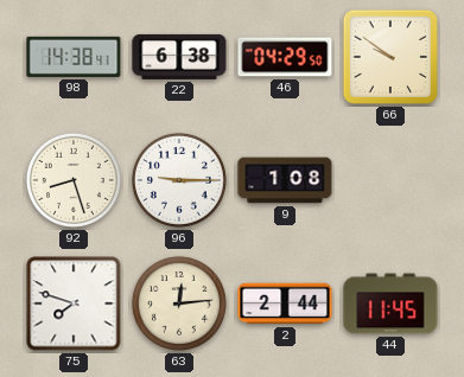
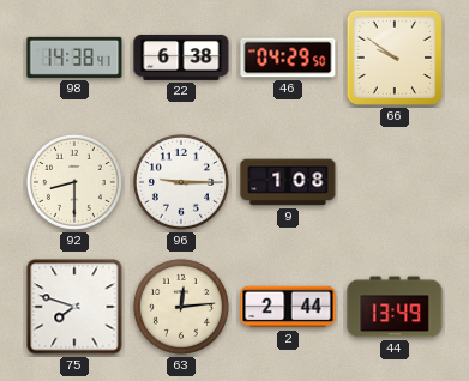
92: 8:27 -> 8:30 (74, 182)
44: 11:45 -> 13:49 (395, 307)
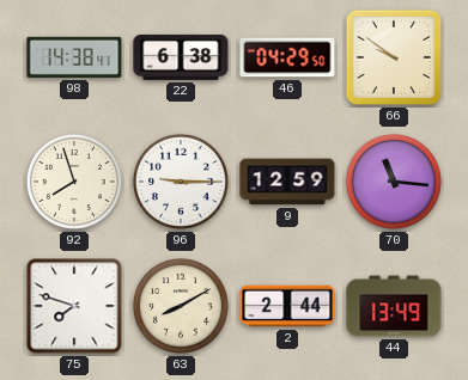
92: 8:30 -> 7:57 (74, 182)
9: 1:08 -> 12:59 (287, 182)
70: none -> 11:16 (394, 182)
63: 12:14 -> 8:10 (181, 306)
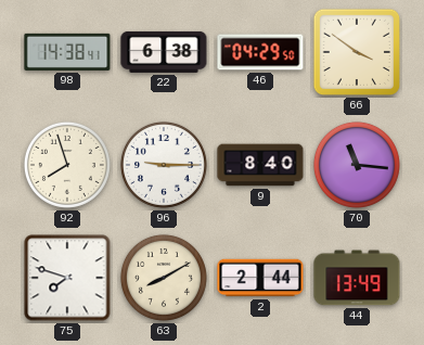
66: 9:51 -> 3:51 (357, 52)
9: 12:59 -> 8:40 (260, 165)
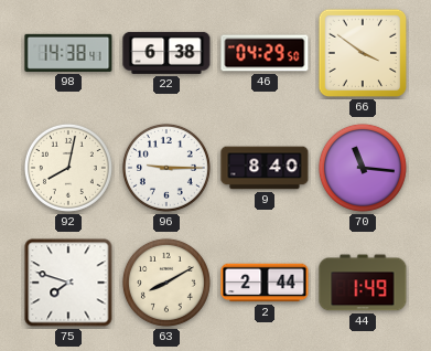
92: 7:57 -> 8:02 (68, 168)
44: 13:49 -> 1:49 (363, 283)
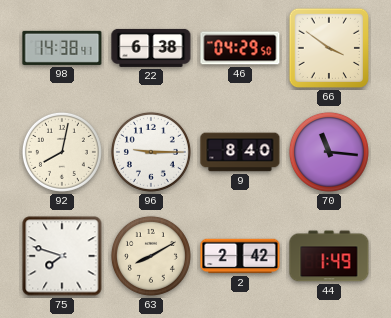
2: 2:44 -> 2:42 (240, 256)
